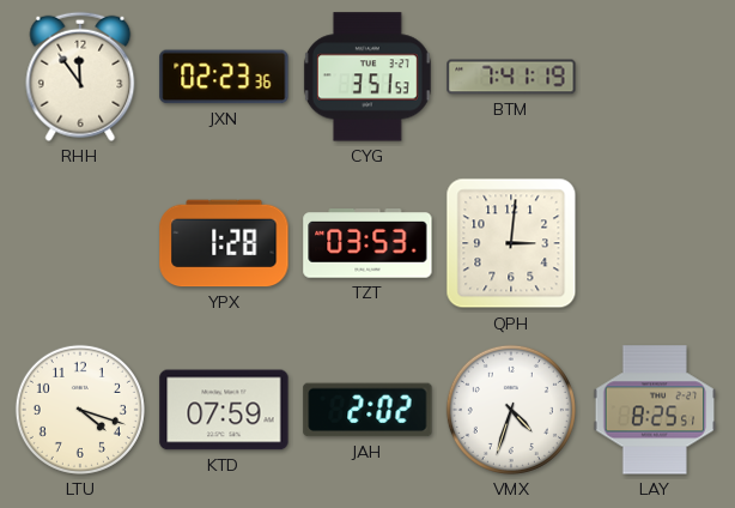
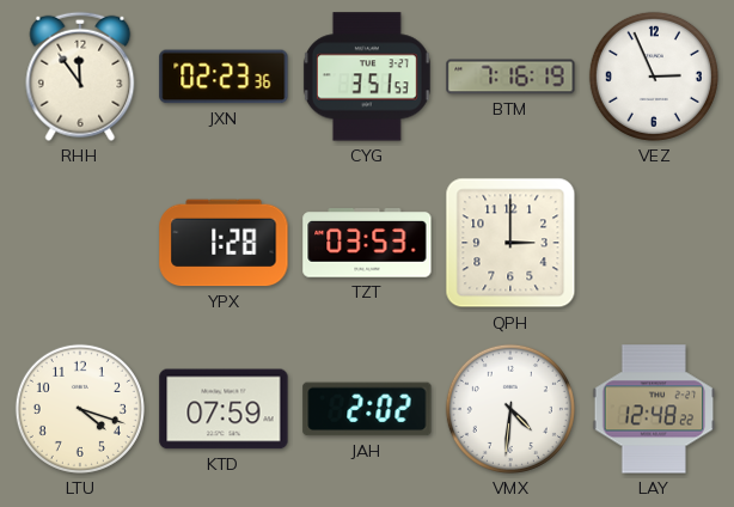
BTM: 7:41 -> 7:16 (510, 77)
VEZ: none -> 2:56 (654, 77)
QPH: 3:01 -> 3:00 (510, 243)
VMX: 4:33 -> 4:31 (510, 409)
LAY: 8:25 -> 12:48 (654, 409)
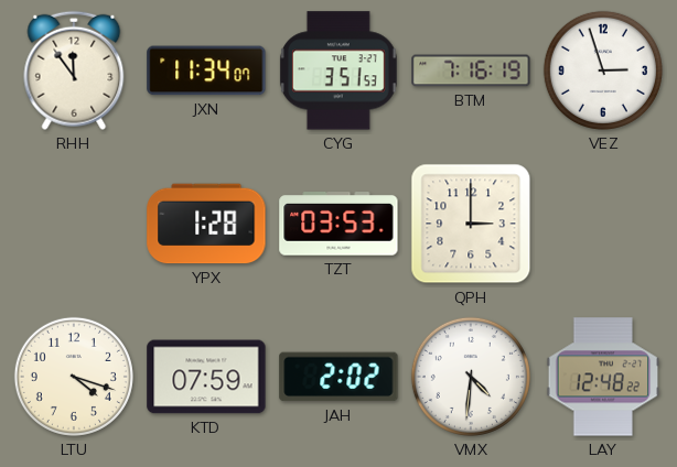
JXN: 02:23 -> 11:34 (206, 70)
VEZ: 2:56 -> 2:57 (603, 70)
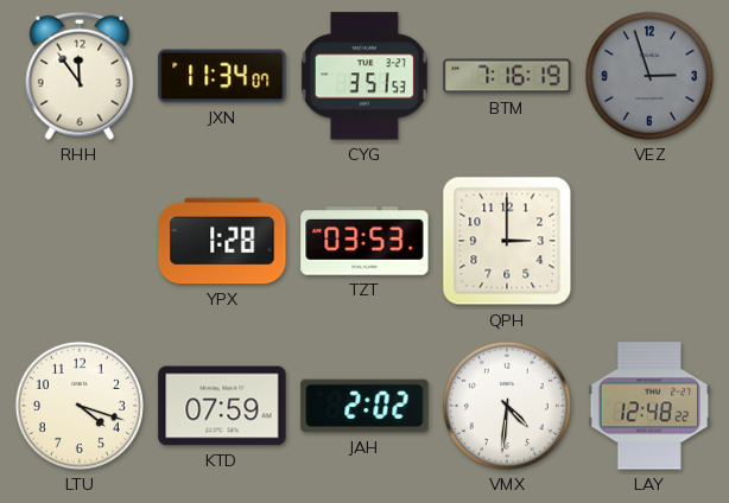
VEZ dial: white -> grey (649, 76)
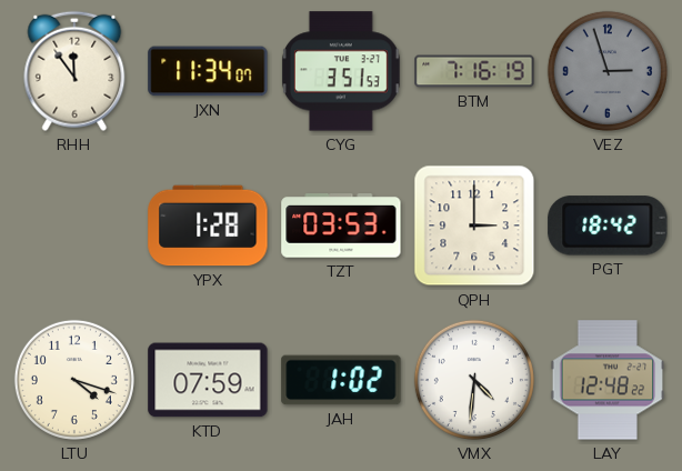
PGT: none -> 18:42 (608, 226)
JAH: 2:02 -> 1:02 (341, 380)
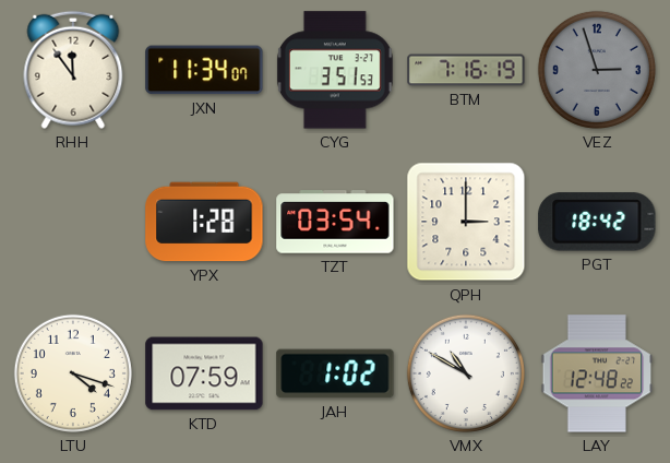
TZT: 03:53 -> 03:54 (335, 222)
VMX: 4:31 -> 10:50 (466, 373)
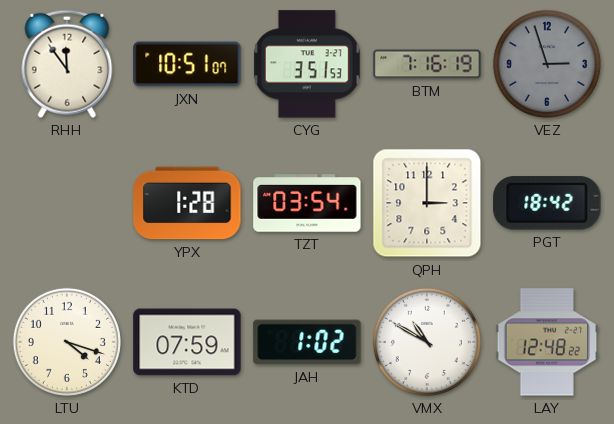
JXN: 11:34 -> 10:51 (187, 64)
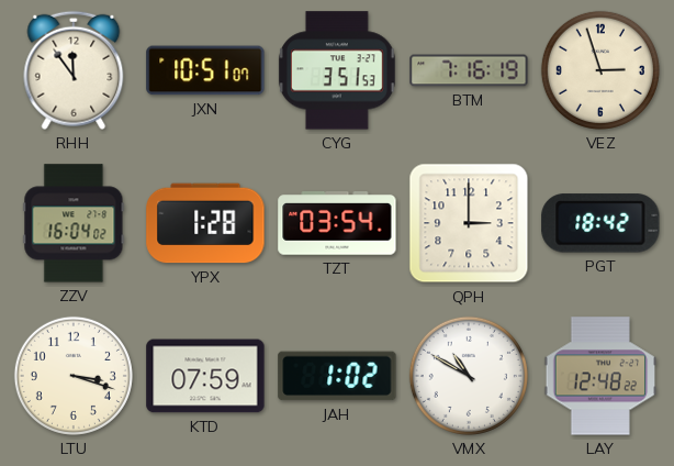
VEZ dial: grey -> cream (600, 70)
ZZV: none -> 16:04 (74, 223)
LTU: 4:18 -> 3:18 (74, 376)
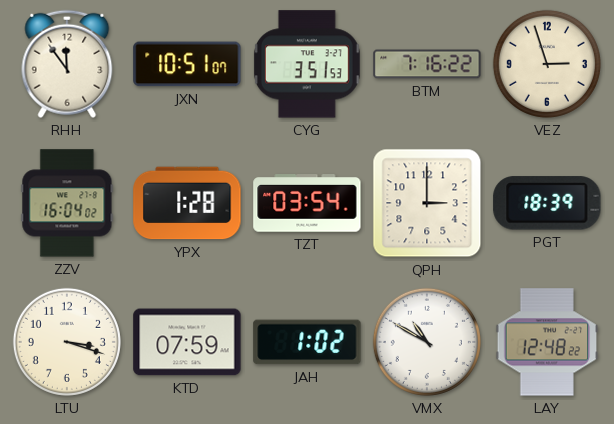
BTM: 7:16:19 -> 7:16:22 (427, 64)
PGT: 18:42 -> 18:39 (547, 203)
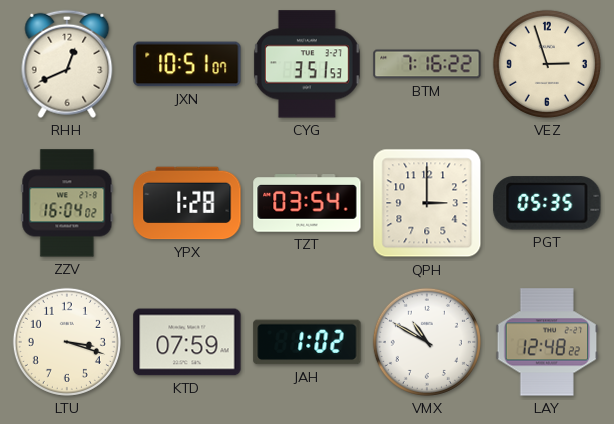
RHH: 11:54 -> 12:41 (67, 64)
PGT: 18:39 -> 05:35 (547, 203)
